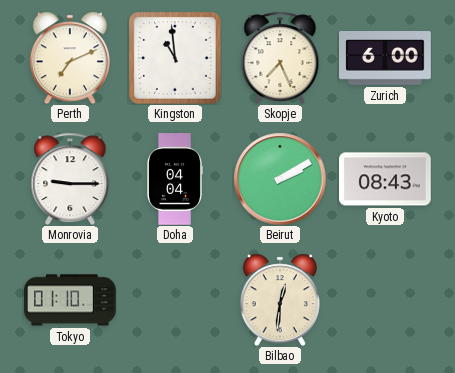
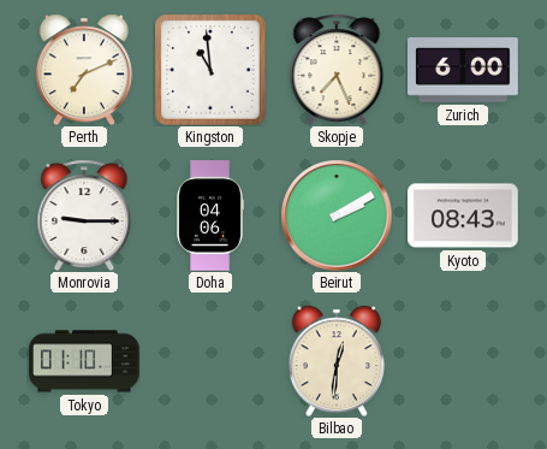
Doha: 04:04 -> 04:06 (210, 215)
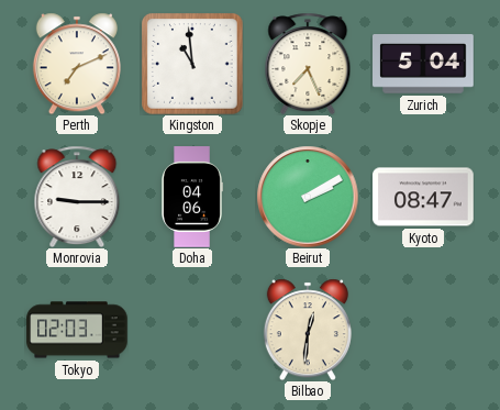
Zurich: 6:00 -> 5:04 (424, 65)
Kyoto: 08:43 -> 08:47 (423, 197)
Tokyo: 01:10 -> 02:03 (77, 330)
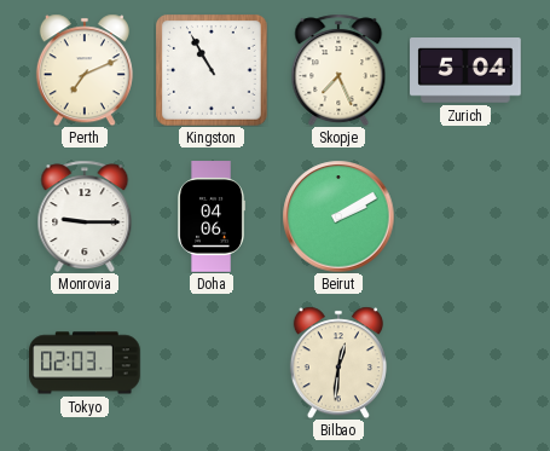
Kingston: 10:59 -> 10:55 (213, 71)
Kyoto: 08:47 -> none (423, 197)
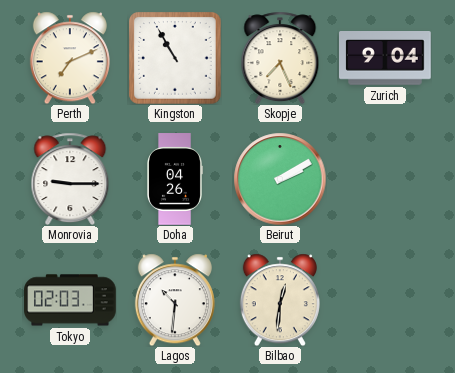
Zurich: 5:04 -> 9:04 (386, 59)
Doha: 04:06 -> 04:26 (175, 179)
Lagos: none -> 10:31 (175, 300)
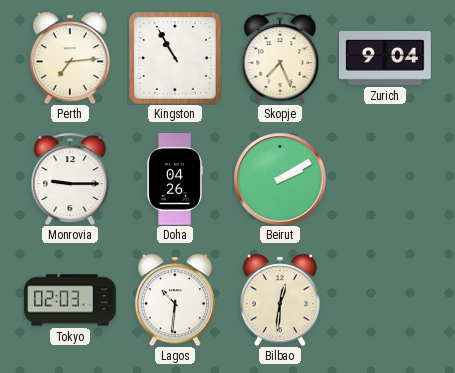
Perth: 7:11 -> 7:14 (70, 58)
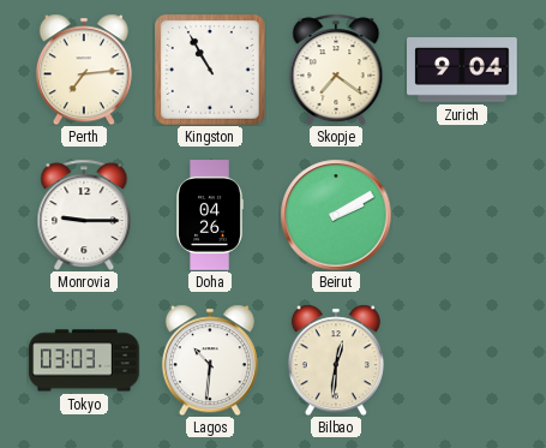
Skopje: 7:26 -> 7:21 (336, 70)
Tokyo: 02:03 -> 03:03 (84, 360)
